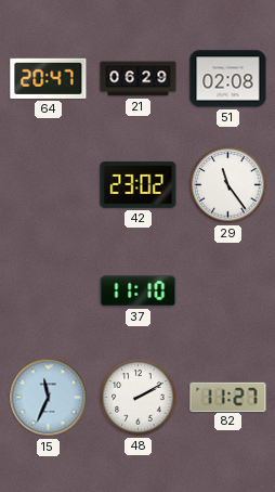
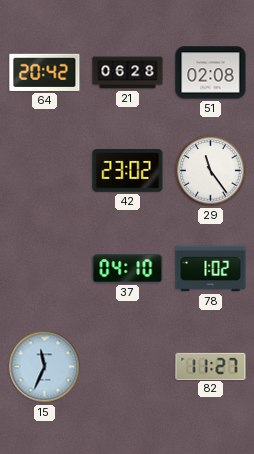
64: 20:47 -> 20:42 (45, 72)
21: 06:29 -> 06:28 (128, 73)
37: 11:10 -> 04:10 (128, 269)
78: none -> 1:02 (211, 269)
48: 2:10 -> none (139, 398)
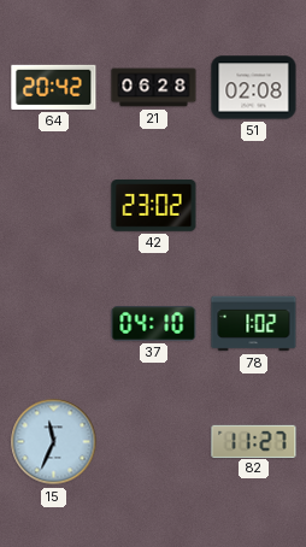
29: 11:24 -> none (211, 171)
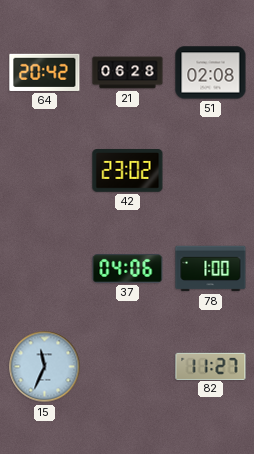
37: 04:10 -> 04:06 (128, 269)
78: 1:02 -> 1:00 (211, 269)
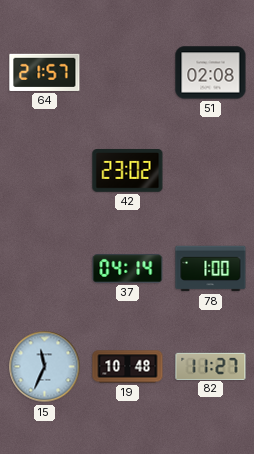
64: 20:42 -> 21:57 (45, 72)
21: 06:28 -> none (128, 73)
37: 04:06 -> 04:14 (128, 269)
19: none -> 10:48 (128, 367)
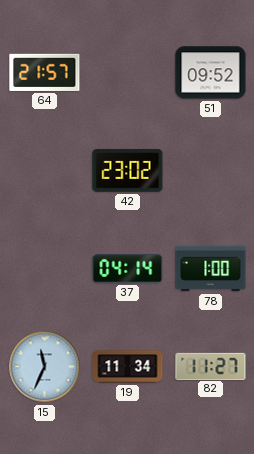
51: 02:08 -> 09:52 (211, 73)
19: 10:48 -> 11:34 (128, 367)
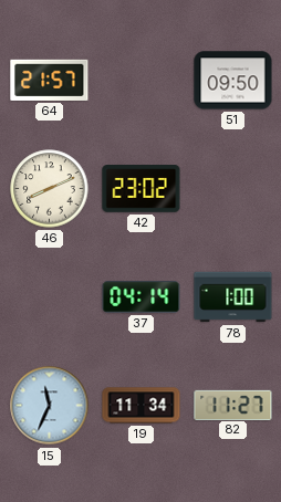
51: 09:52 -> 09:50 (233, 81)
46: none -> 8:11 (50, 189)
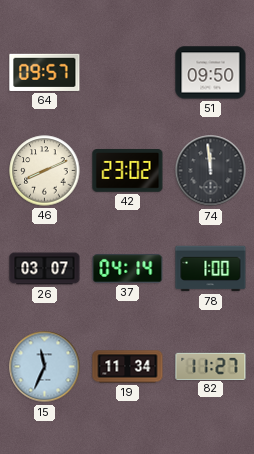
64: 21:57 -> 09:57 (45, 72)
74: none -> 11:59 (211, 171)
26: none -> 03:07 (45, 269)
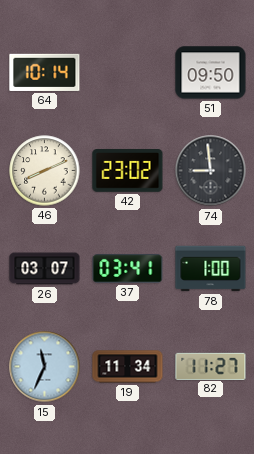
64: 09:57 -> 10:14 (45, 72)
74: 11:59 -> 8:59 (211, 171)
37: 04:14 -> 03:41 (128, 269)
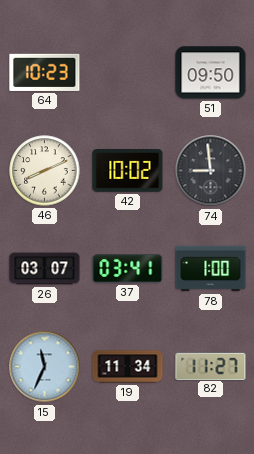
64: 10:14 -> 10:23 (45, 72)
42: 23:02 -> 10:02 (128, 171)
